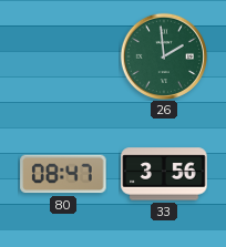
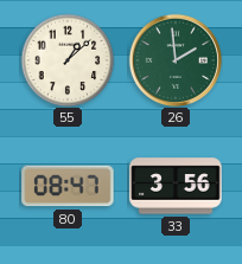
55: none -> 1:08 (68, 60)
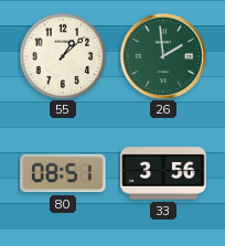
80: 08:47 -> 08:51 (63, 173)
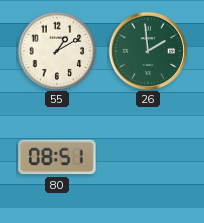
55: 1:08 -> 1:10 (57, 51)
33: 3:56 -> none (163, 173)
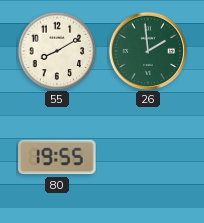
55: 1:10 -> 8:10 (57, 51)
80: 08:51 -> 19:55 (57, 157)
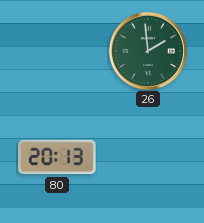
55: 8:10 -> none (57, 51)
80: 19:55 -> 20:13 (57, 157)
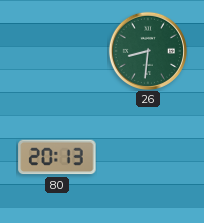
26: 1:59 -> 8:31 (147, 50)
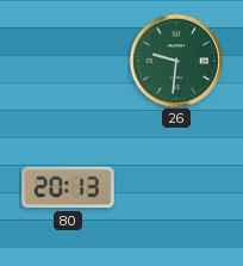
26: 8:31 -> 9:31 (175, 60)
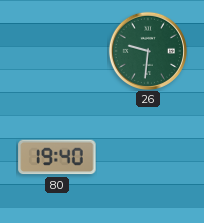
80: 20:13 -> 19:40 (57, 157)
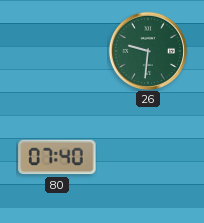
80: 19:40 -> 07:40 (57, 157)
